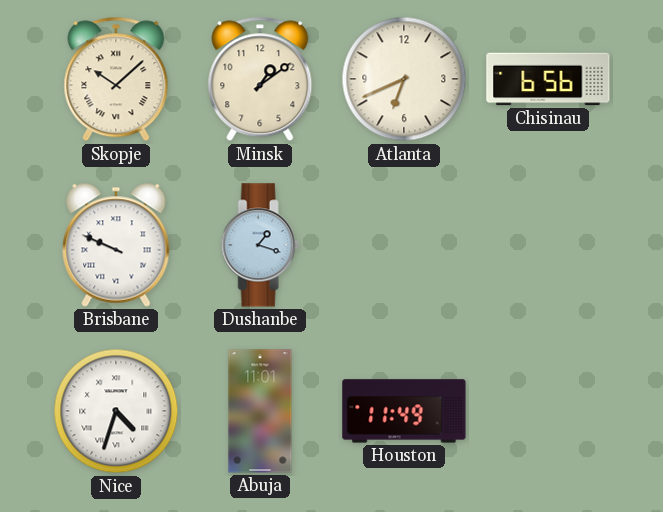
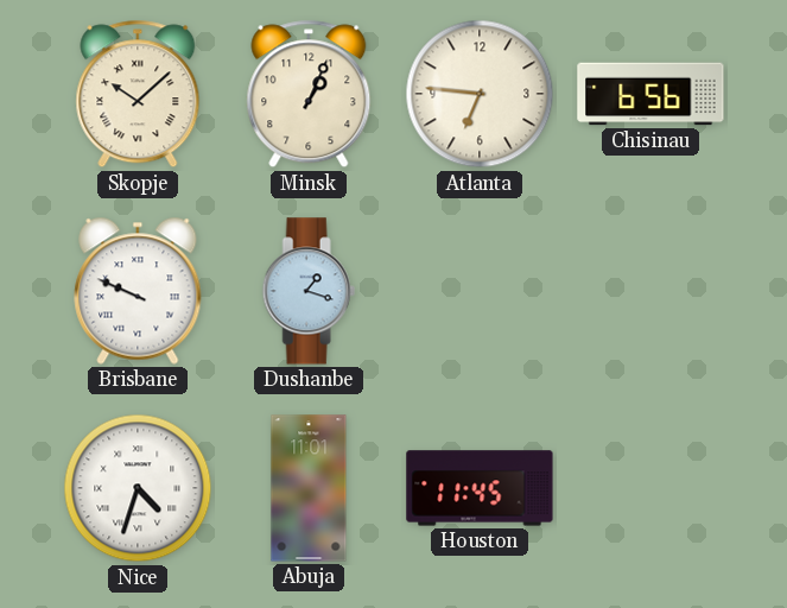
Minsk: 1:09 -> 1:04 (309, 94)
Atlanta: 6:41 -> 6:46 (480, 94)
Houston: 11:49 -> 11:45 (480, 488)
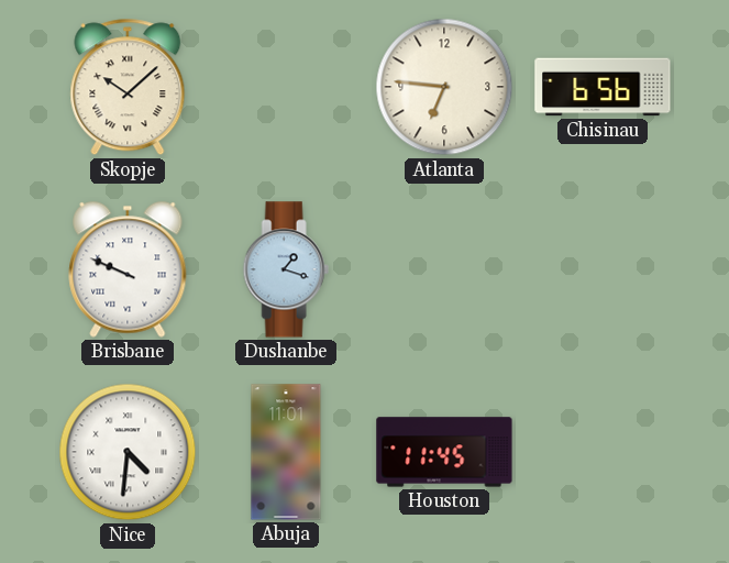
Minsk: 1:04 -> none (309, 94)
Nice: 4:33 -> 4:31 (128, 452)
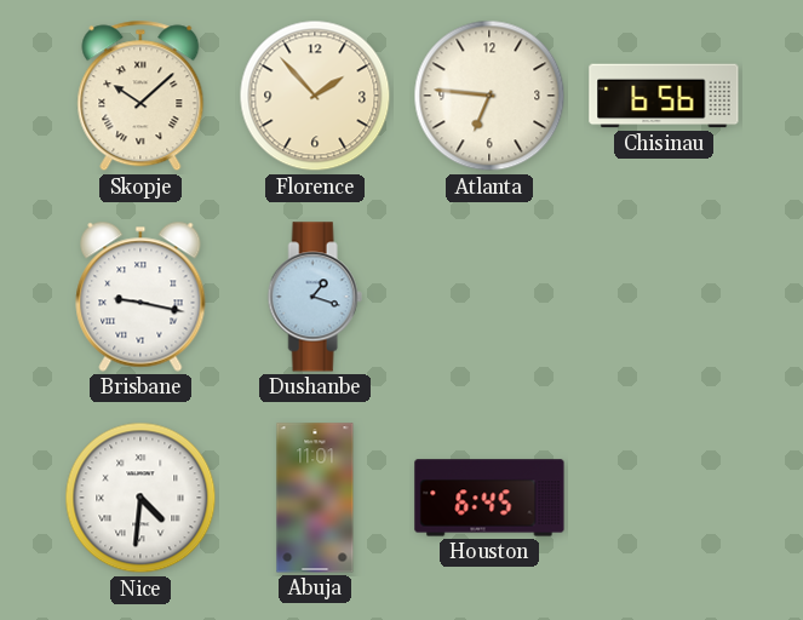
Florence: none -> 1:53 (315, 96)
Brisbane: 9:49 -> 9:17 (140, 297)
Houston: 11:45 -> 6:45 (489, 498)
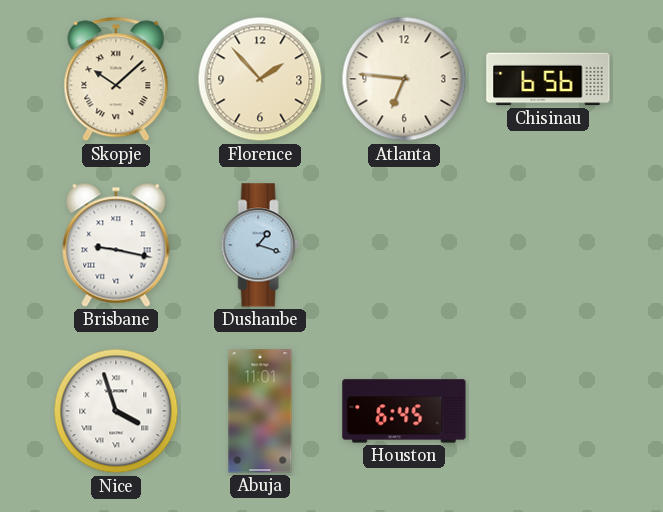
Nice: 4:31 -> 3:57 (116, 411)
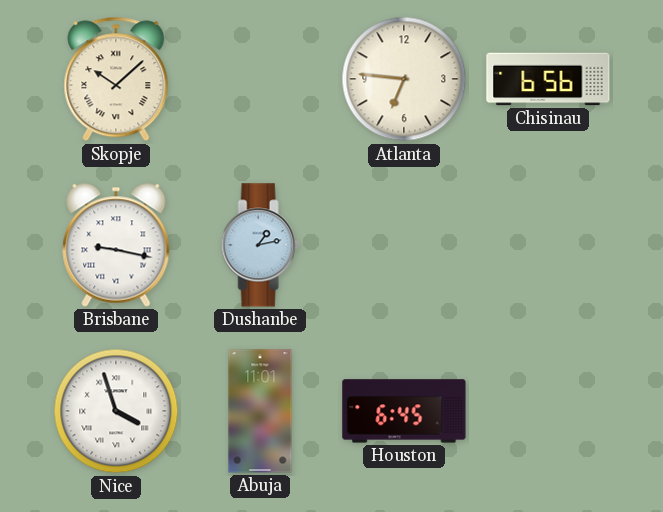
Florence: 1:53 -> none (260, 79)
Dushanbe: 1:18 -> 1:13 (260, 245)
